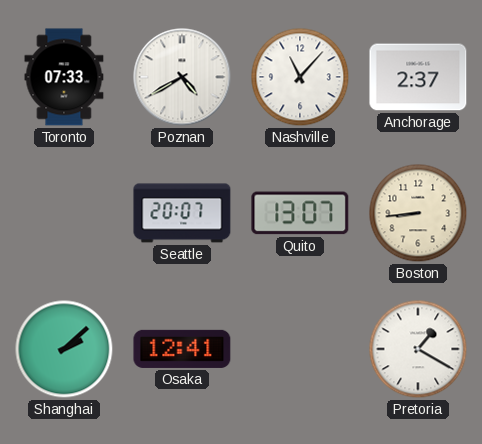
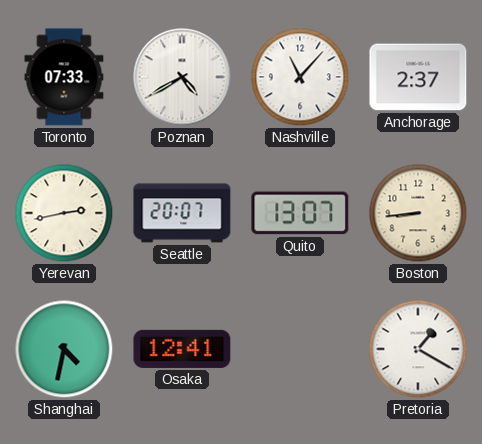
Yerevan: none -> 2:43 (64, 213)
Shanghai: 2:08 -> 4:32 (64, 349)
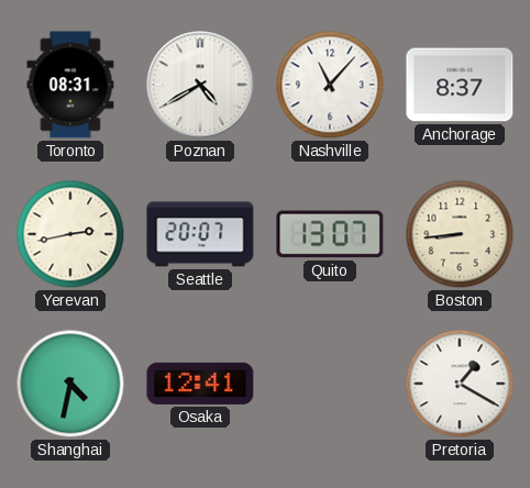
Toronto: 07:33 -> 08:31 (70, 85)
Anchorage: 2:37 -> 8:37 (460, 85)
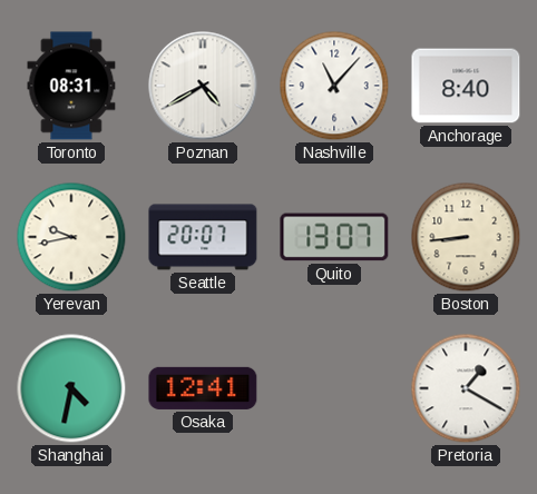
Anchorage: 8:37 -> 8:40 (466, 86)
Yerevan: 2:43 -> 9:43 (71, 237)
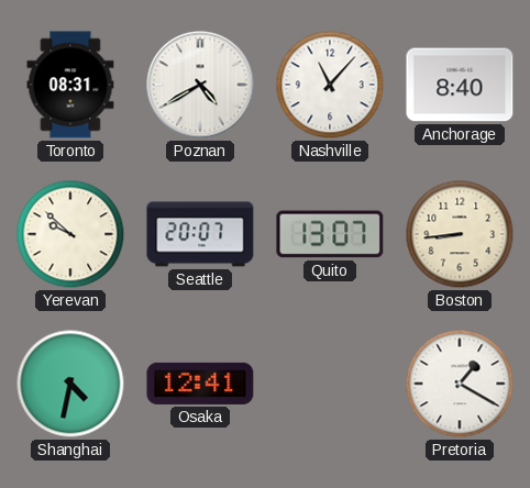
Yerevan: 9:43 -> 9:52 (70, 234)
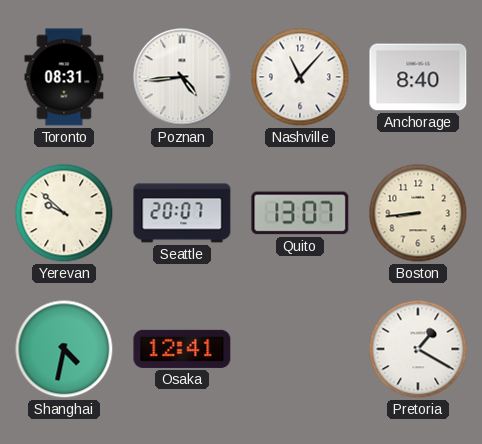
Poznan: 4:40 -> 4:44 (182, 77)
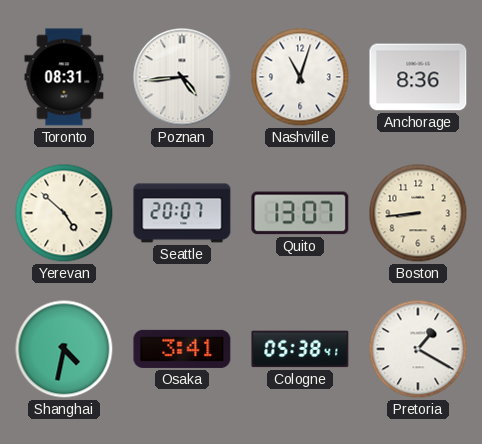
Nashville: 11:07 -> 11:03 (300, 77)
Anchorage: 8:40 -> 8:36 (418, 77)
Yerevan: 9:52 -> 4:52 (64, 213)
Osaka: 12:41 -> 3:41 (182, 349)
Cologne: none -> 05:38 (300, 349)
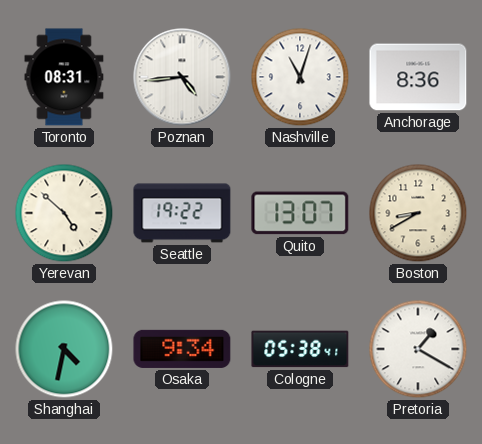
Seattle: 20:07 -> 19:22 (182, 213)
Boston: 8:44 -> 8:40 (418, 213)
Osaka: 3:41 -> 9:34 (182, 349)
